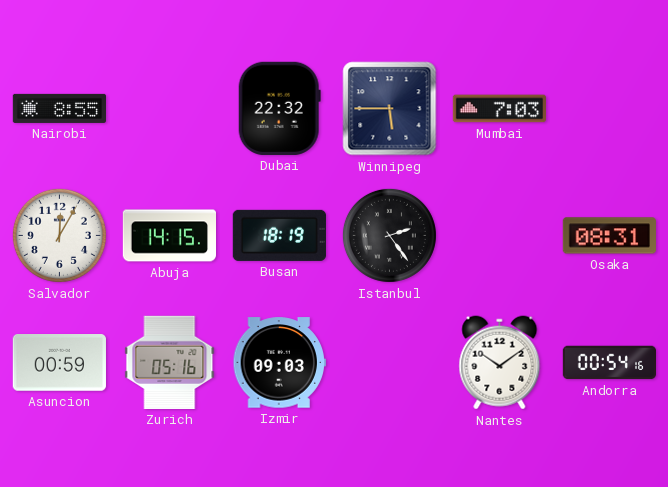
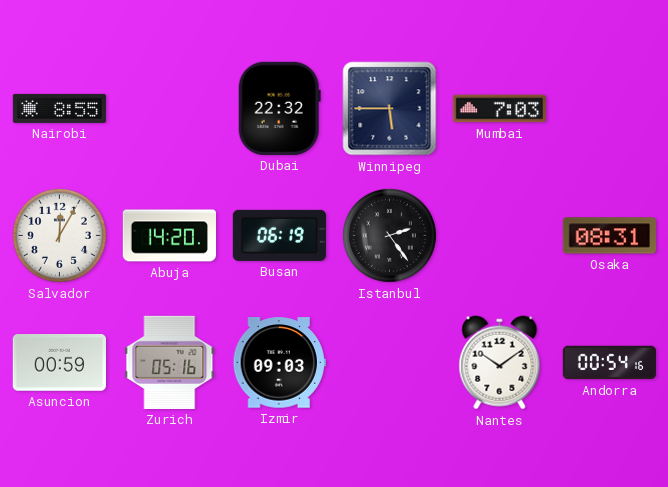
Abuja: 14:15 -> 14:20 (170, 236)
Busan: 18:19 -> 06:19 (279, 235)
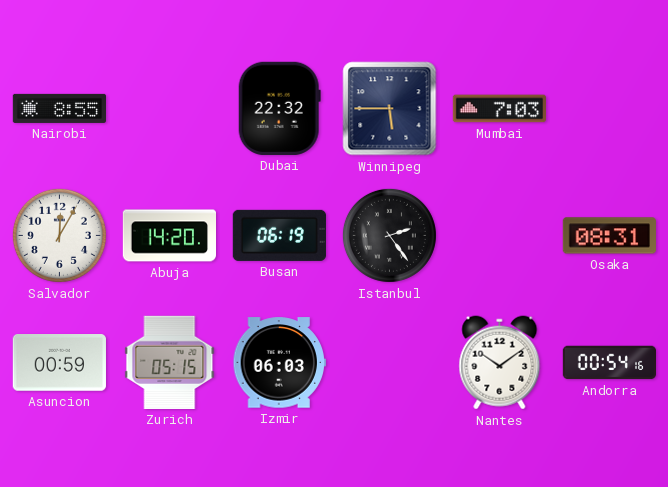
Zurich: 05:16 -> 05:15 (170, 362)
Izmir: 09:03 -> 06:03 (279, 363)
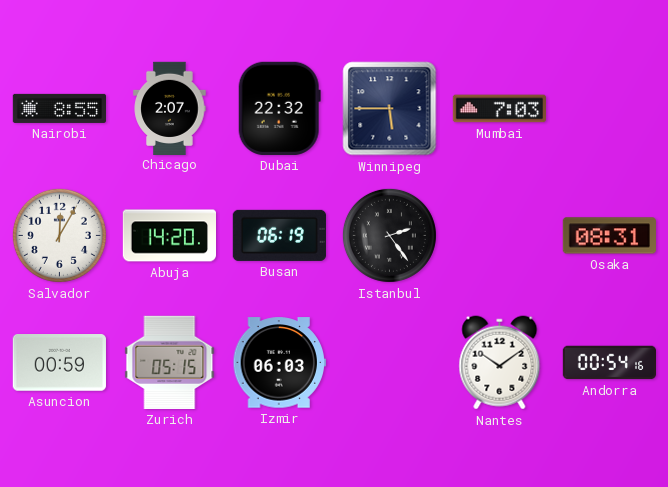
Chicago: none -> 2:07 (170, 108)
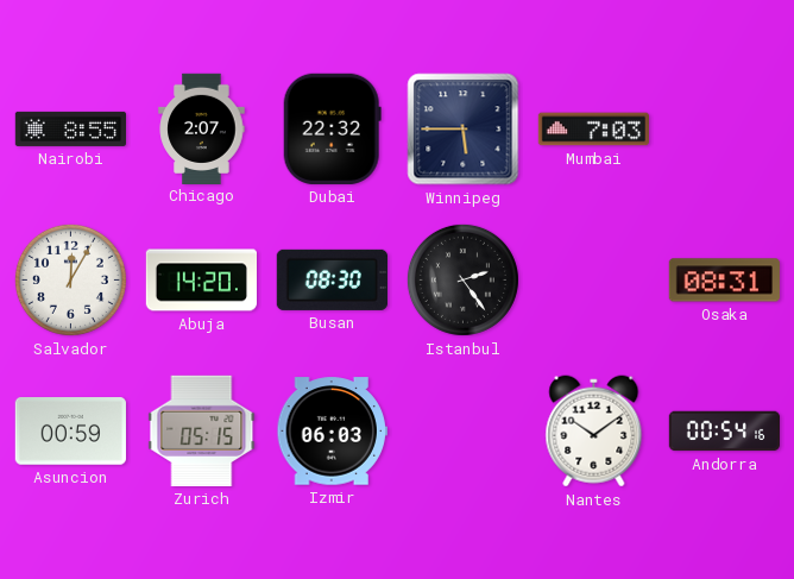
Busan: 06:19 -> 08:30 (332, 279)
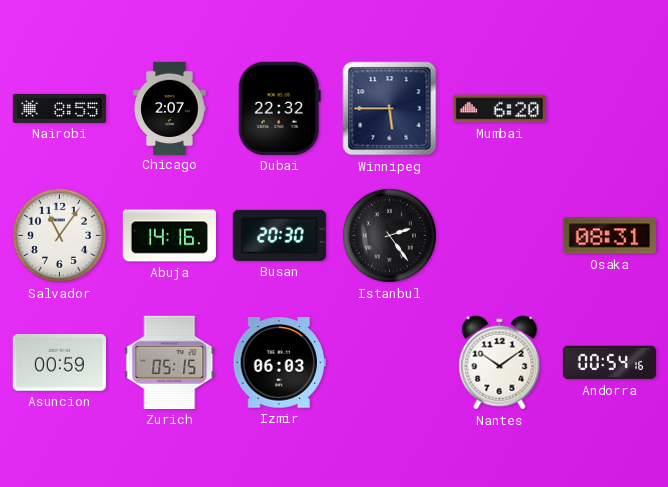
Mumbai: 7:03 -> 6:20 (499, 109)
Salvador: 12:05 -> 11:06 (59, 235)
Abuja: 14:20 -> 14:16 (170, 236)
Busan: 08:30 -> 20:30 (279, 235)
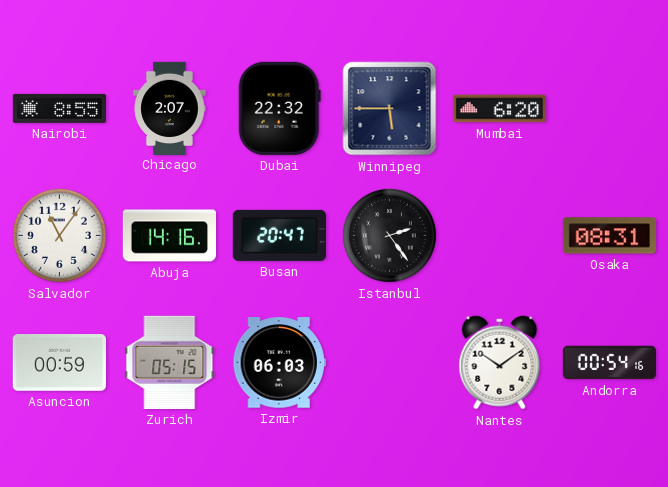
Busan: 20:30 -> 20:47 (279, 235)
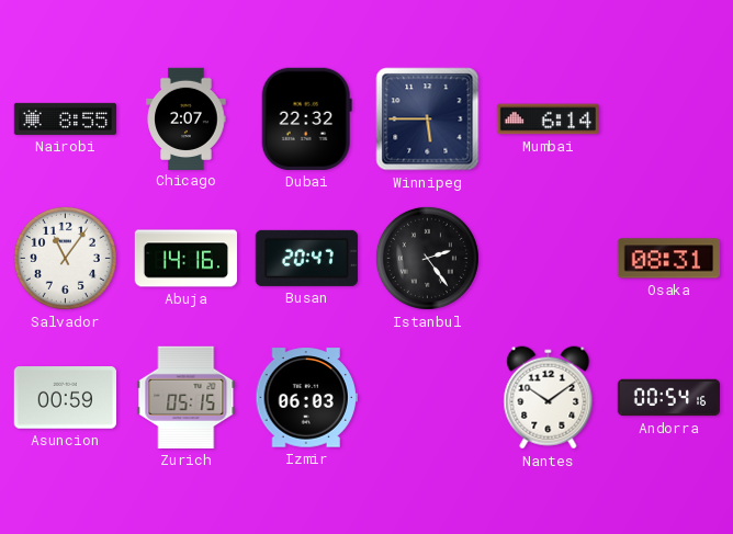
Mumbai: 6:20 -> 6:14 (548, 120)
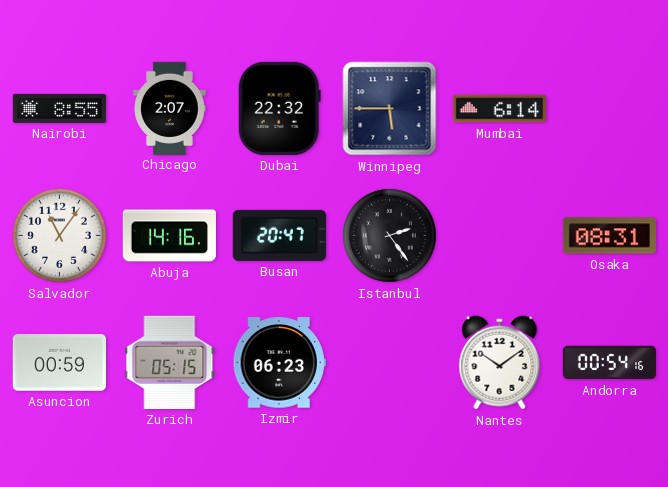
Izmir: 06:03 -> 06:23 (279, 363)
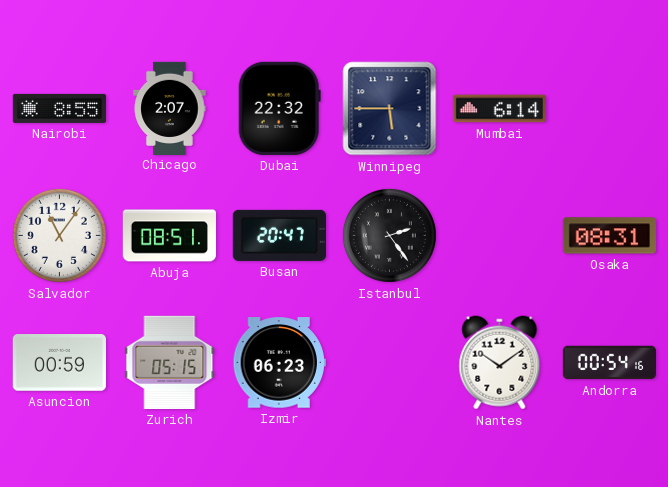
Abuja: 14:16 -> 08:51 (170, 236)
